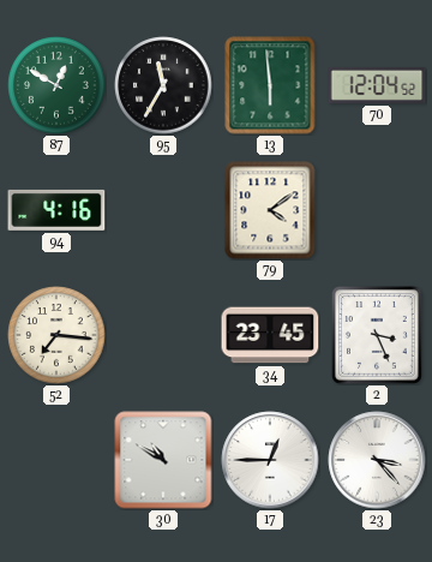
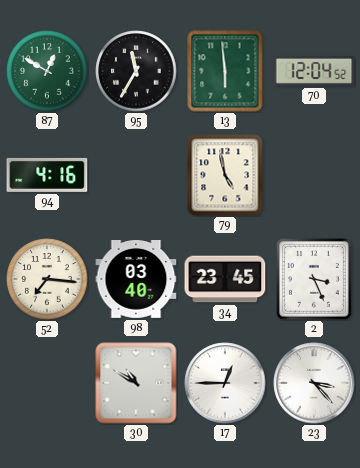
79: 4:09 -> 4:58 (225, 175)
98: none -> 03:40 (136, 280)
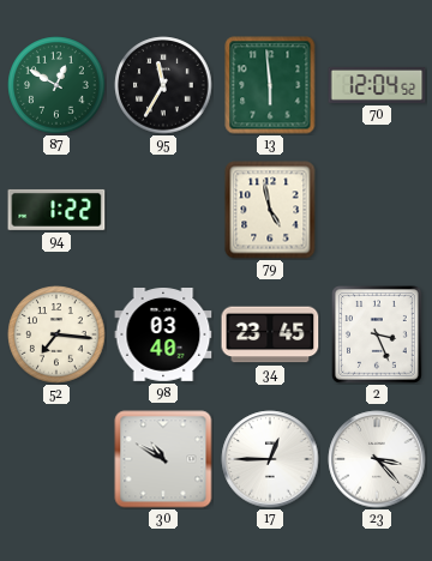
94: 4:16 -> 1:22 (56, 210)
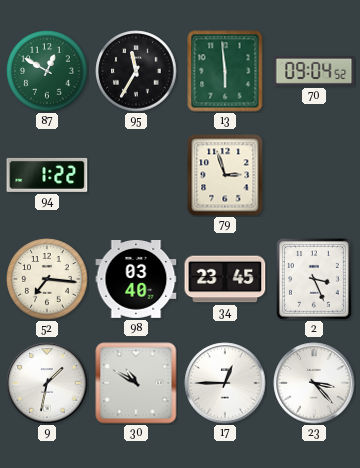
70: 12:04 -> 09:04 (314, 71)
79: 4:58 -> 2:57 (225, 175)
9: none -> 1:32 (47, 383)
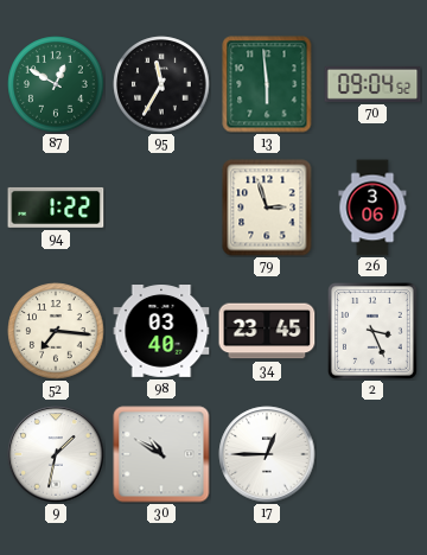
26: none -> 3:06 (372, 208)
23: 3:23 -> none (314, 383)
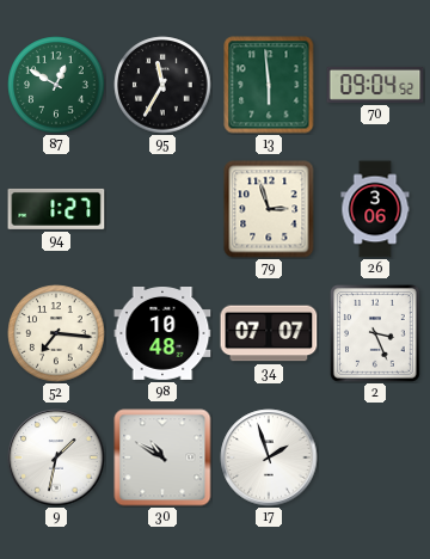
94: 1:22 -> 1:27 (56, 209)
98: 03:40 -> 10:48 (162, 334)
34: 23:45 -> 07:07 (269, 333)
17: 12:45 -> 1:57 (269, 457)
